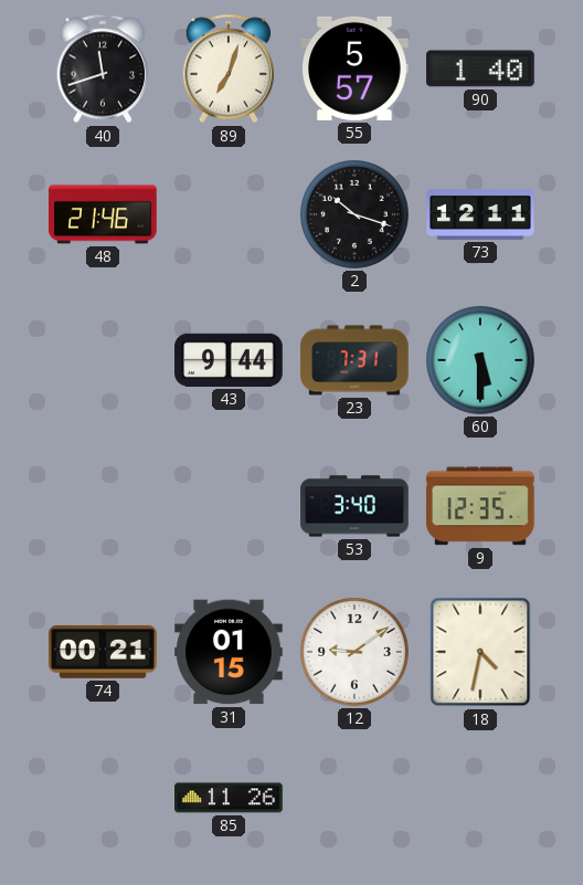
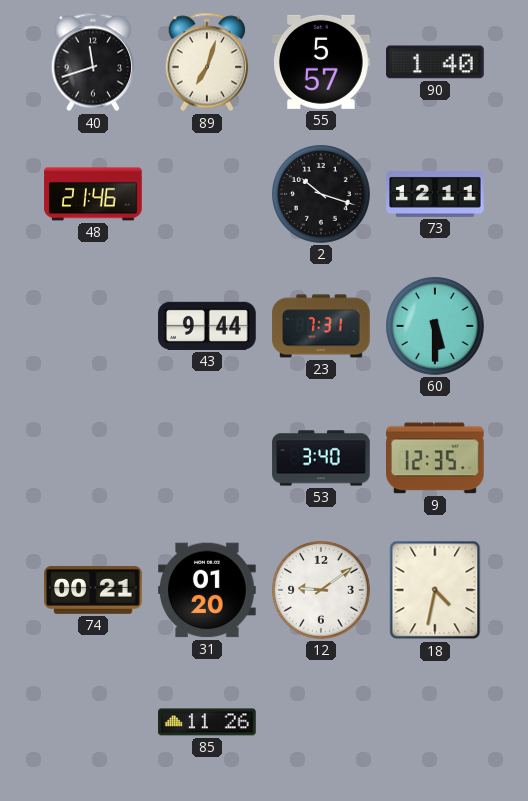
31: 01:15 -> 01:20 (207, 590)
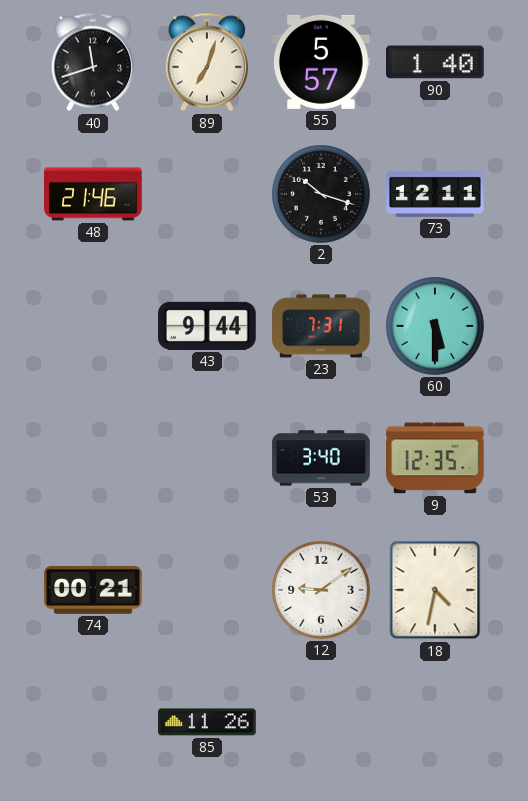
31: 01:20 -> none (207, 590)
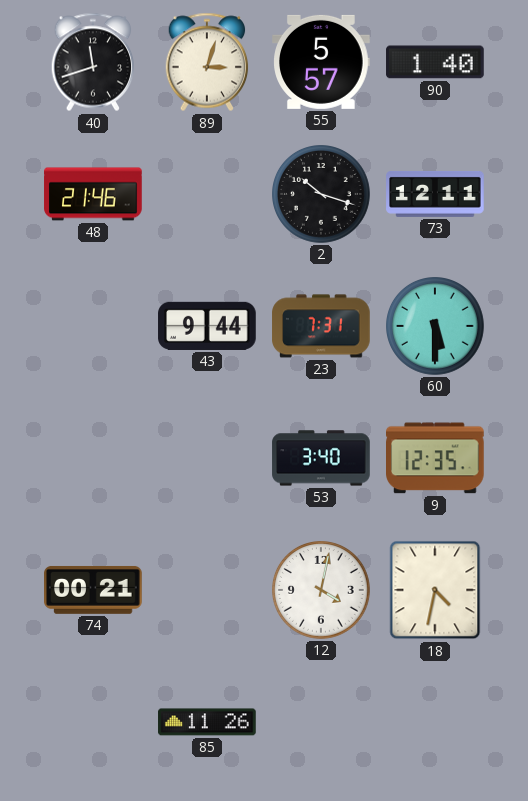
89: 7:03 -> 3:03 (207, 62)
12: 9:09 -> 4:02 (322, 591)
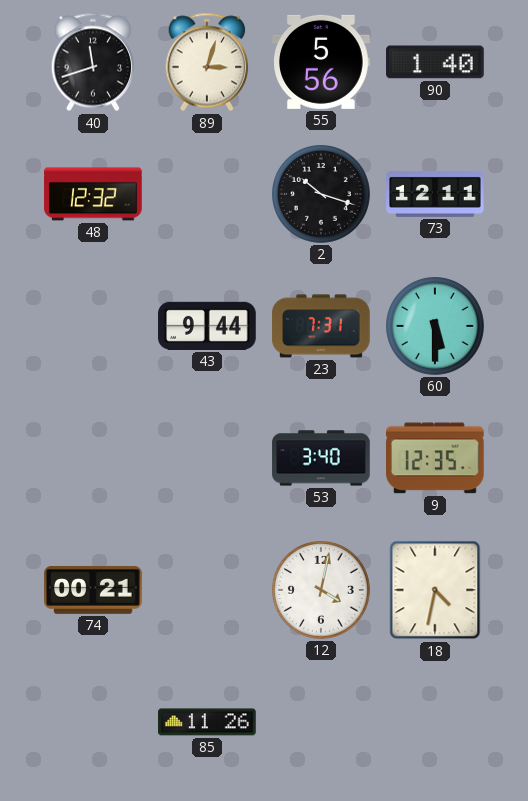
55: 5:57 -> 5:56 (321, 62)
48: 21:46 -> 12:32 (93, 194)
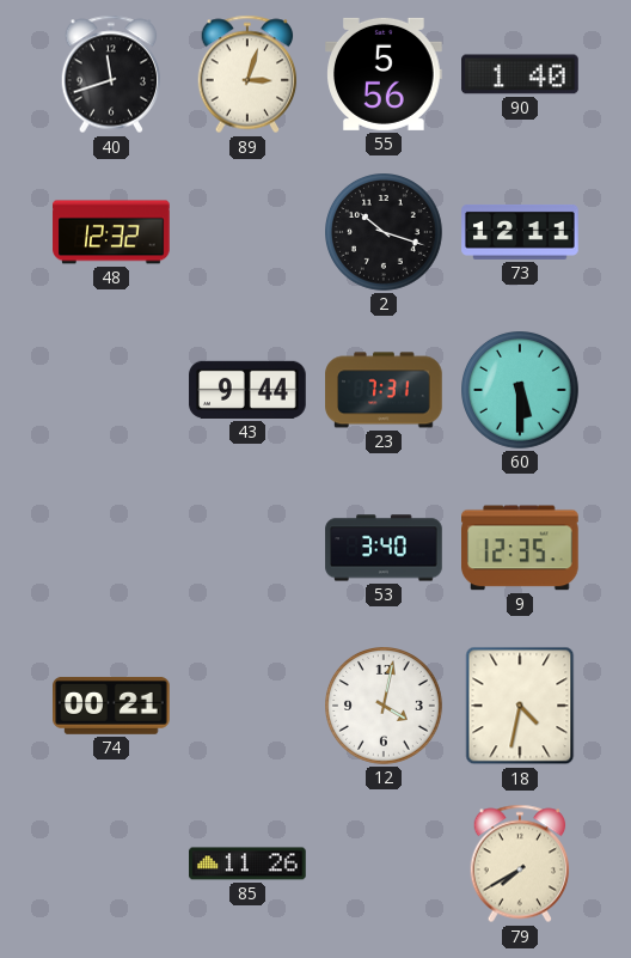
79: none -> 7:40 (520, 864)
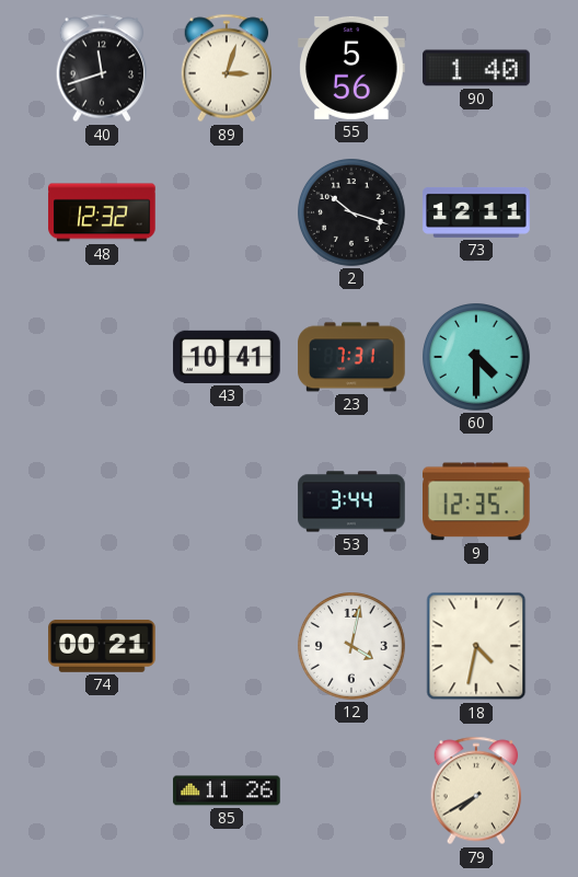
43: 9:44 -> 10:41 (227, 357)
60: 5:30 -> 4:30 (477, 358)
53: 3:40 -> 3:44 (351, 501)
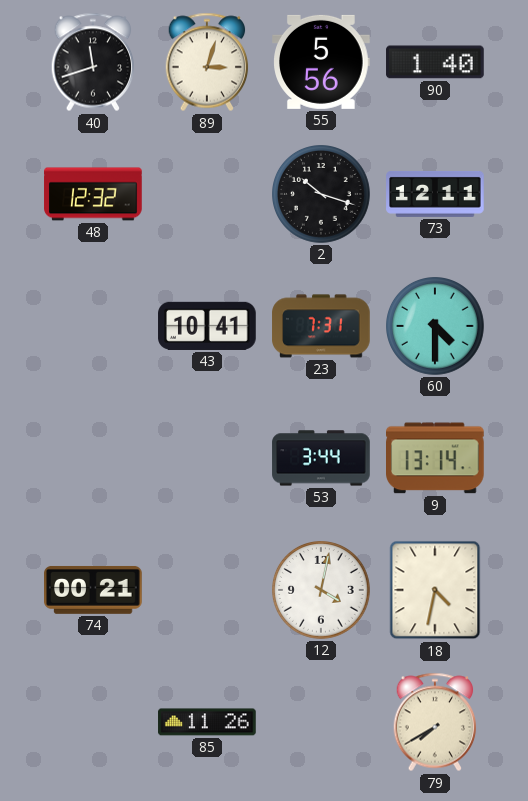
9: 12:35 -> 13:14 (435, 458)
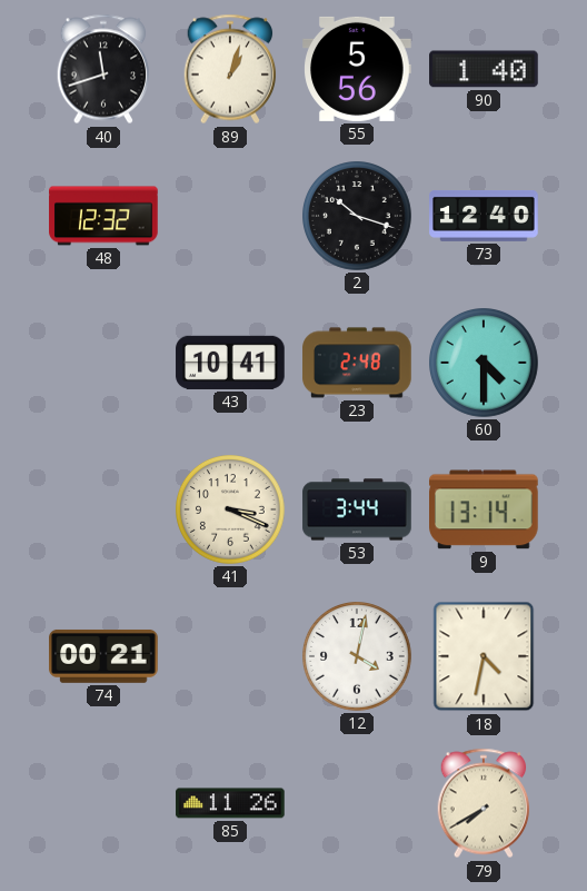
89: 3:03 -> 1:03 (230, 69)
73: 12:11 -> 12:40 (484, 216)
23: 7:31 -> 2:48 (357, 363)
41: none -> 3:19 (231, 511)
